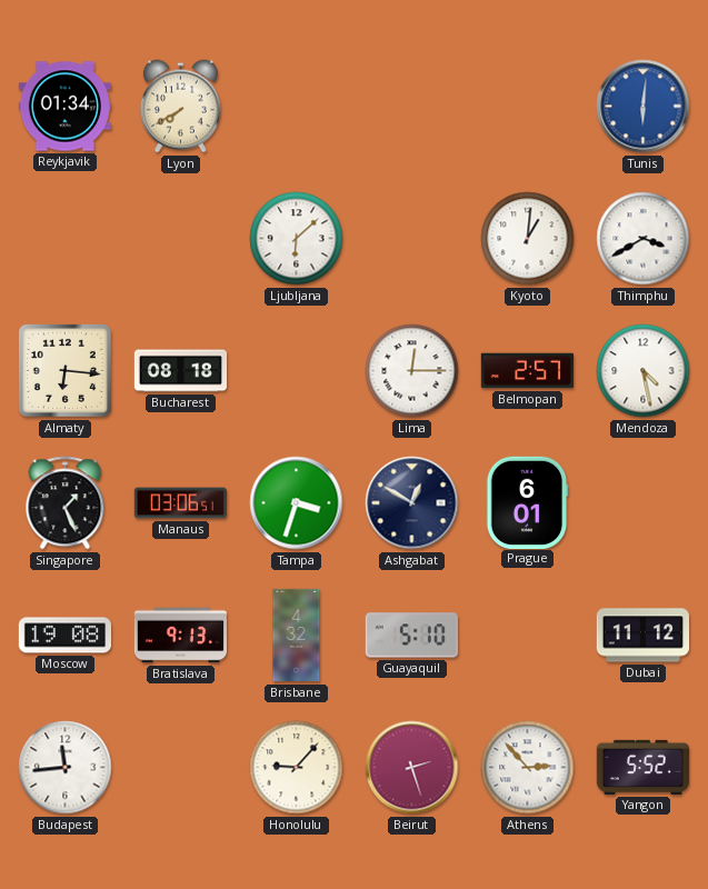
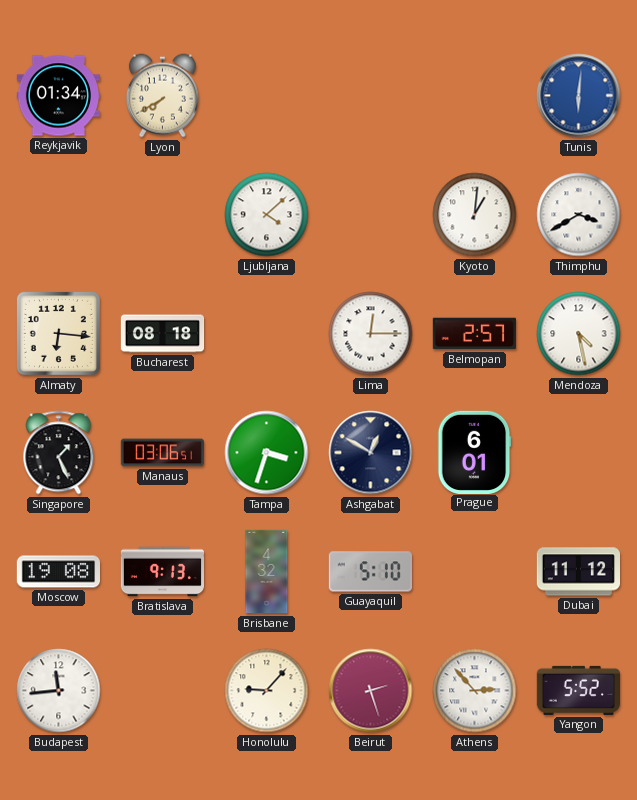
Ljubljana: 6:08 -> 4:08 (267, 215)
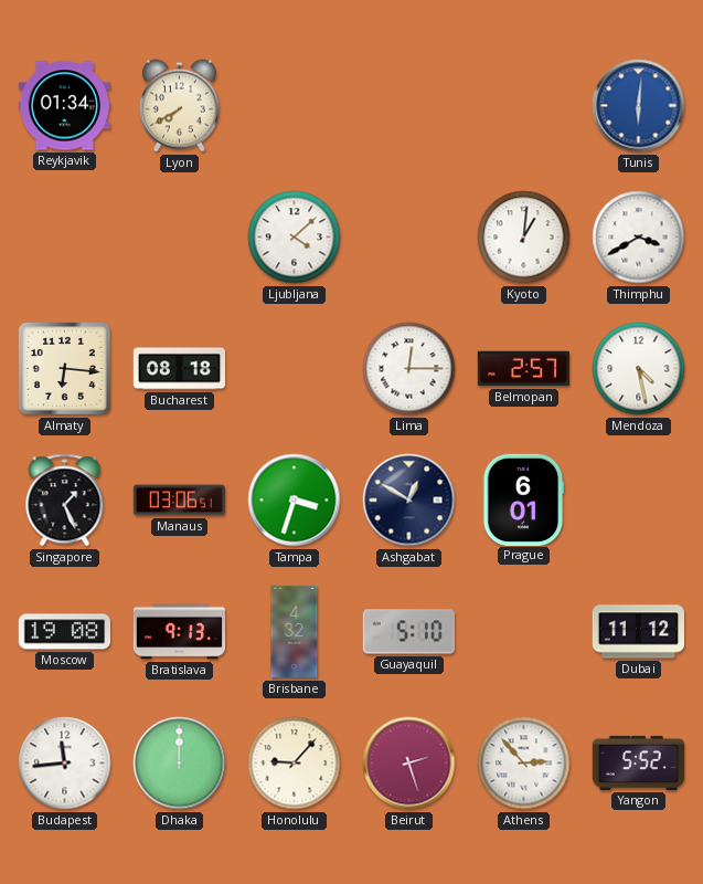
Dhaka: none -> 12:00 (180, 764)
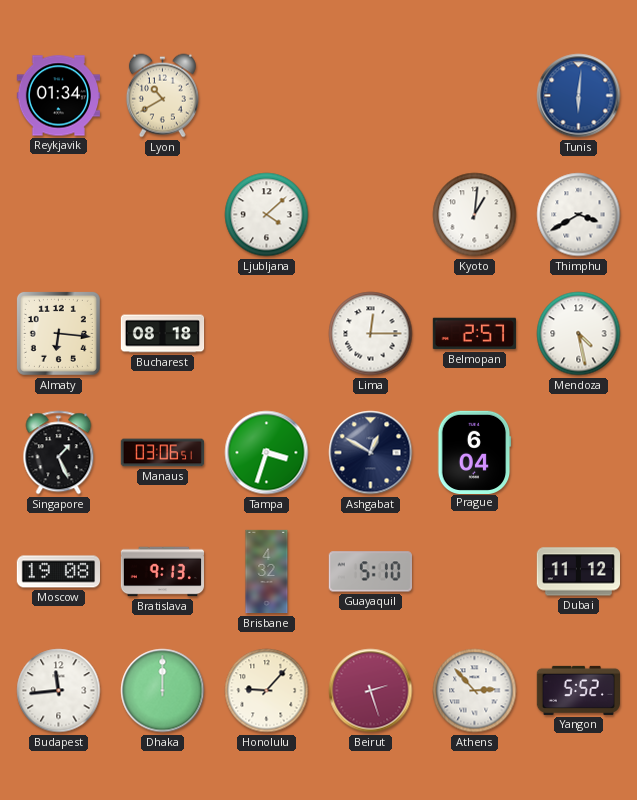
Lyon: 7:40 -> 10:40 (162, 96)
Prague: 6:01 -> 6:04 (475, 452)
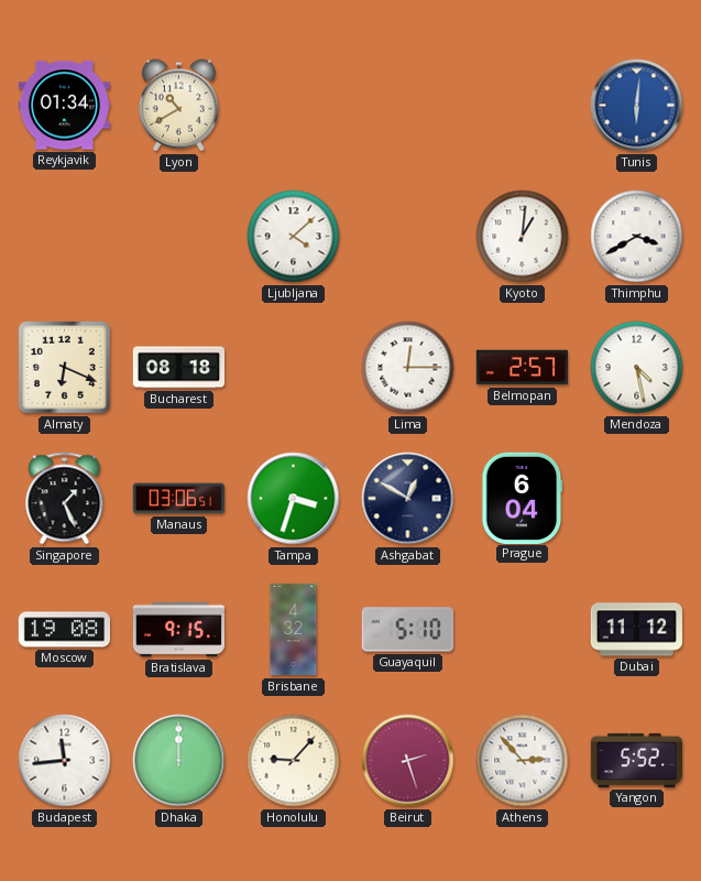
Almaty: 6:16 -> 6:19 (64, 367)
Bratislava: 9:13 -> 9:15 (178, 630)
